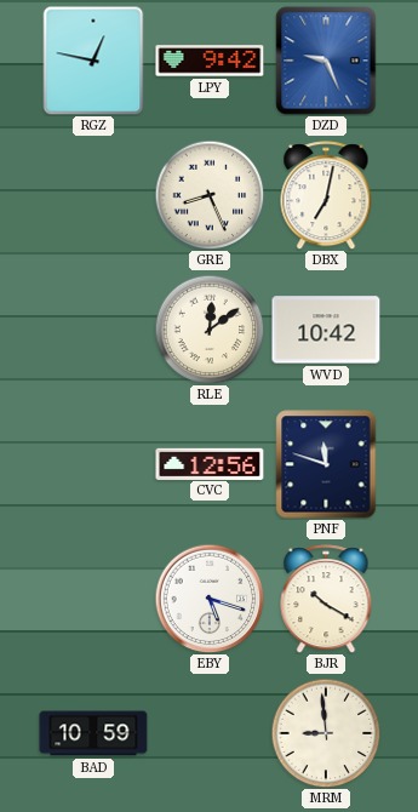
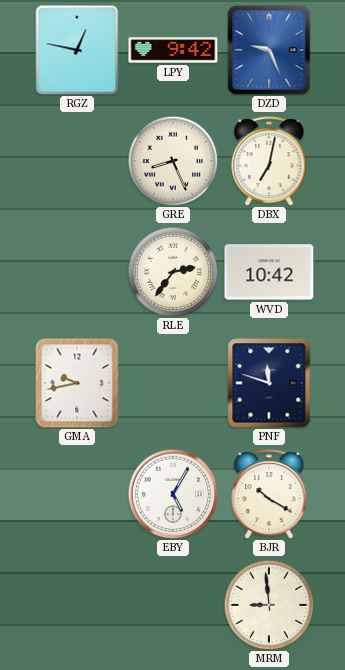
RLE: 12:09 -> 2:36 (173, 272)
GMA: none -> 9:43 (77, 383)
CVC: 12:56 -> none (210, 463)
EBY: 5:18 -> 5:05 (173, 494)
BAD: 10:59 -> none (93, 733)
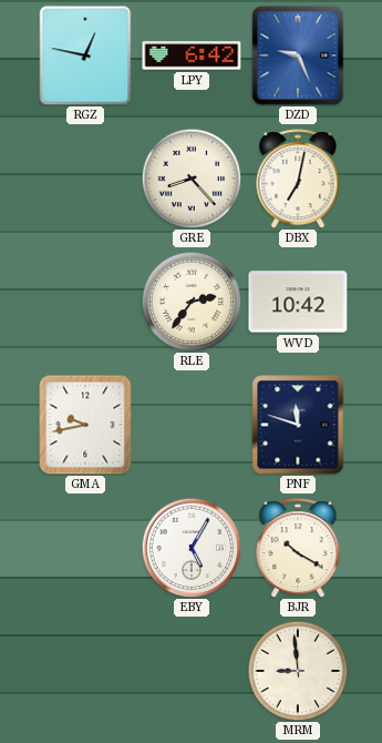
LPY: 9:42 -> 6:42 (192, 55)
GRE: 8:26 -> 8:23 (192, 179)
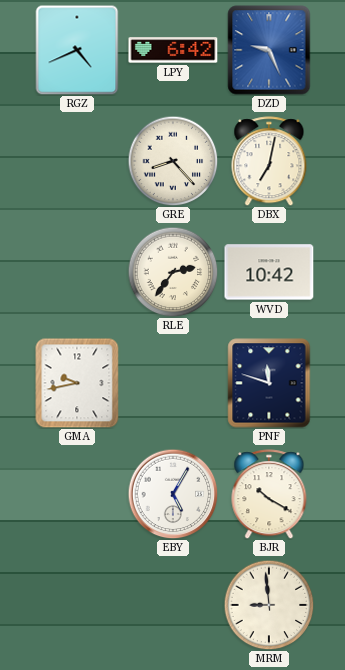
RGZ: 12:47 -> 4:41 (77, 50)
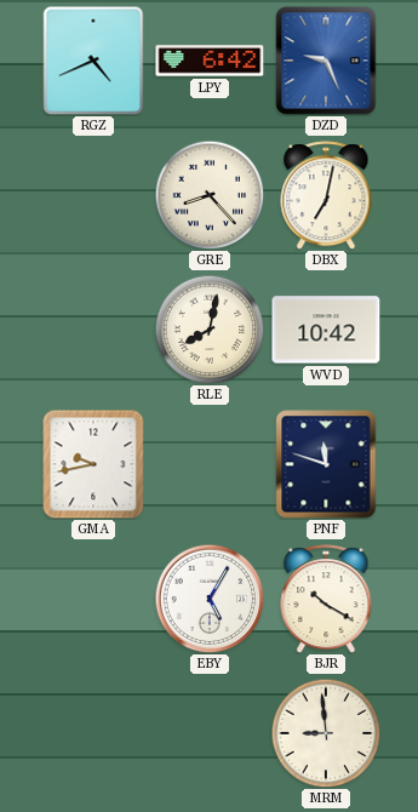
RLE: 2:36 -> 8:02 (210, 330)
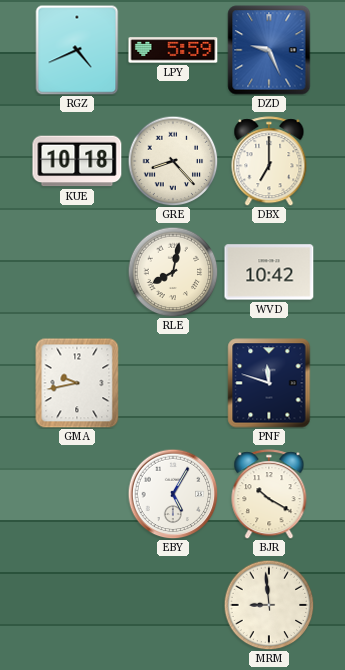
LPY: 6:42 -> 5:59 (173, 50)
KUE: none -> 10:18 (77, 161)
DBX: 7:02 -> 7:00 (269, 161)
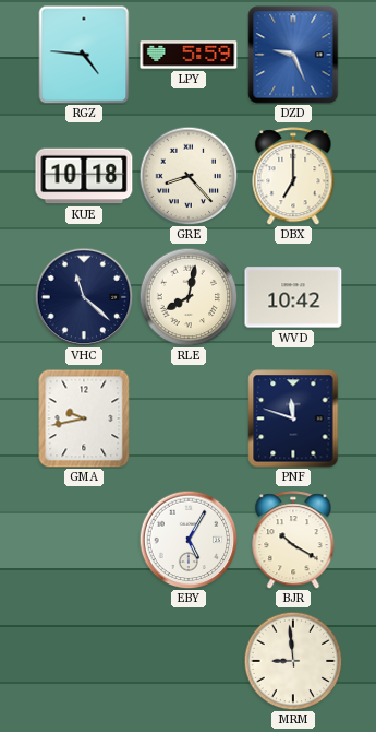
RGZ: 4:41 -> 4:46 (84, 55)
VHC: none -> 11:22 (84, 297)
